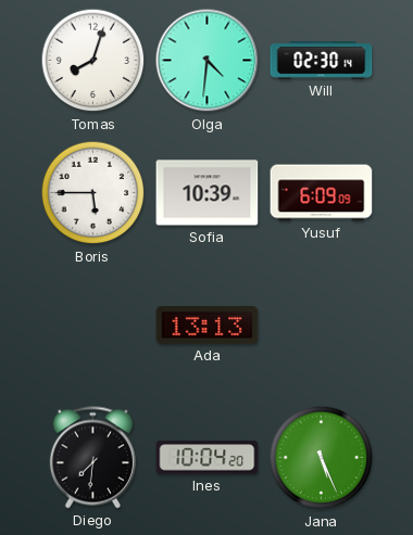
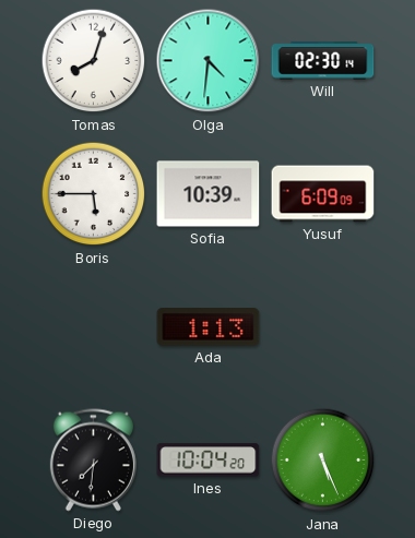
Ada: 13:13 -> 1:13 (209, 327)
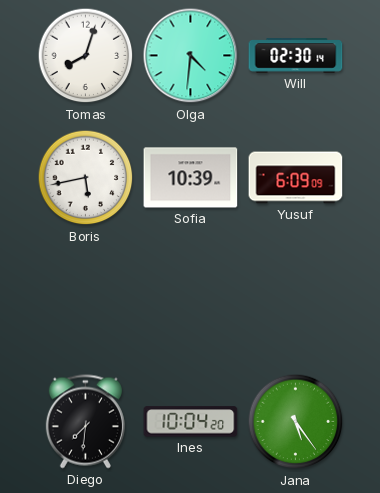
Boris: 5:45 -> 5:43 (86, 178)
Ada: 1:13 -> none (209, 327)
Jana: 5:26 -> 5:24 (296, 422)
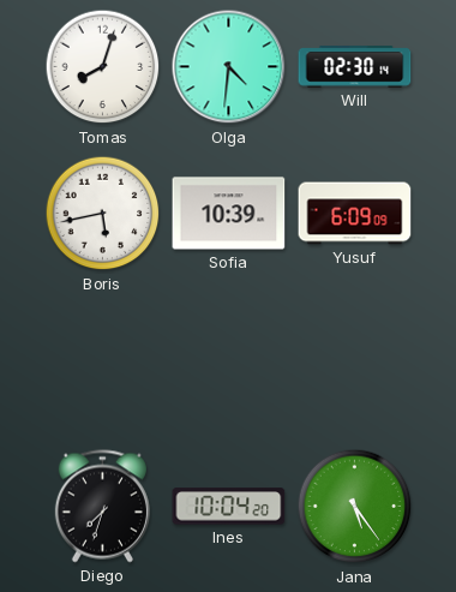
Diego: 7:31 -> 7:33 (102, 507)
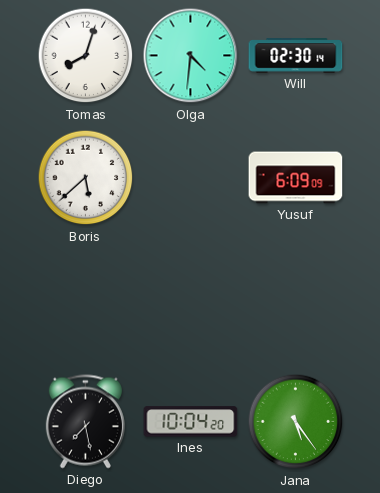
Boris: 5:43 -> 5:38 (86, 178)
Sofia: 10:39 -> none (229, 214)
Diego: 7:33 -> 7:28 (85, 422)
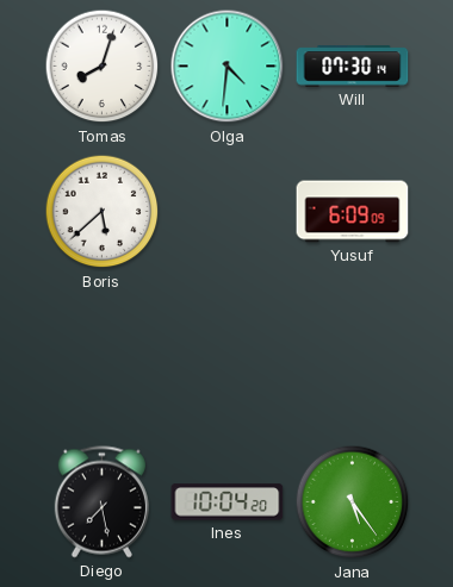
Will: 02:30 -> 07:30 (353, 67)
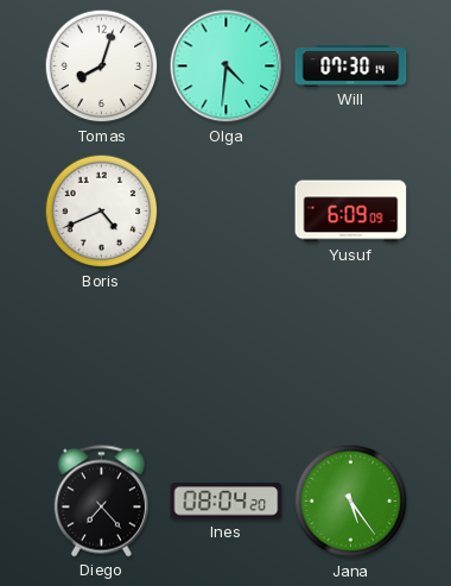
Boris: 5:38 -> 4:41 (102, 212)
Diego: 7:28 -> 7:23 (101, 502)
Ines: 10:04 -> 08:04 (227, 502)
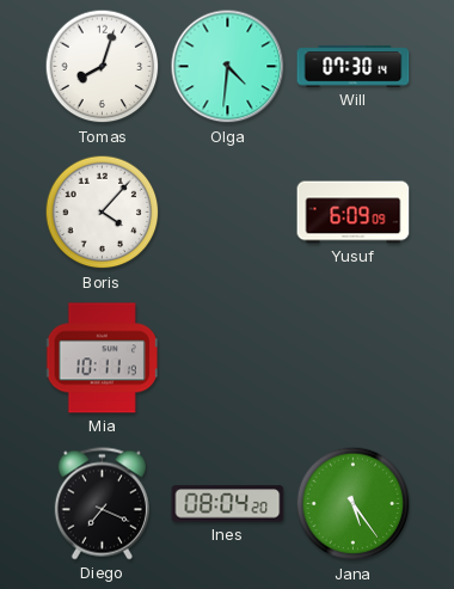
Boris: 4:41 -> 4:07 (103, 213)
Mia: none -> 10:11 (102, 358)
Diego: 7:23 -> 7:19 (102, 504)
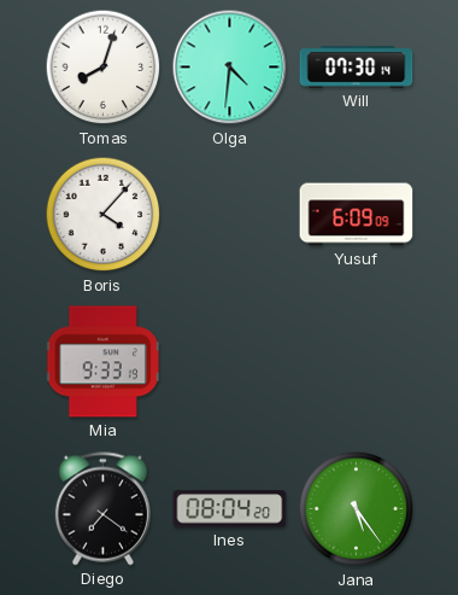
Mia: 10:11 -> 9:33 (102, 362)
Diego: 7:19 -> 7:21 (102, 509)
